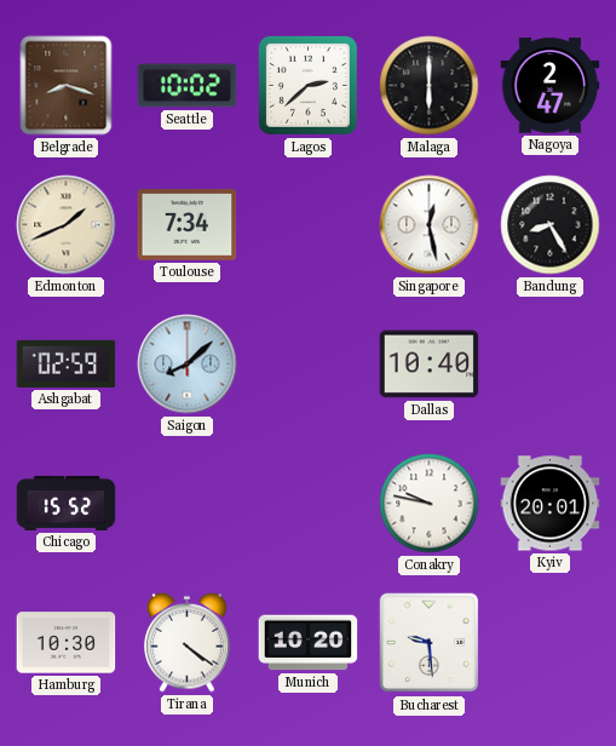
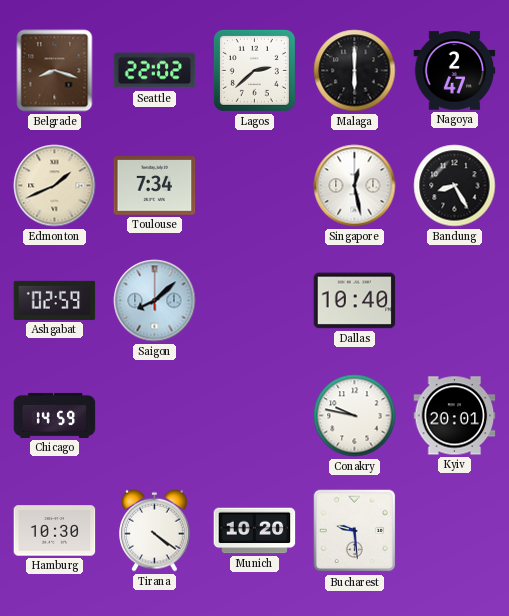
Seattle: 10:02 -> 22:02 (155, 71)
Chicago: 15:52 -> 14:59 (55, 415)
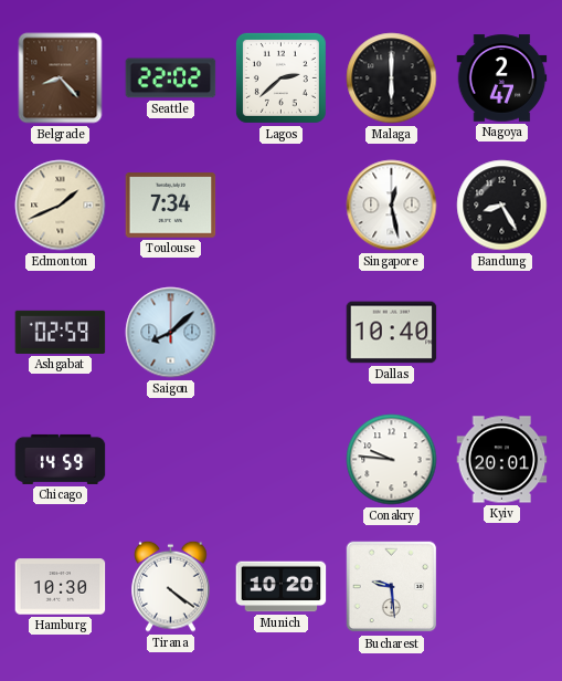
Belgrade: 8:18 -> 8:23 (61, 78)
Conakry: 9:47 -> 9:46 (392, 460)
